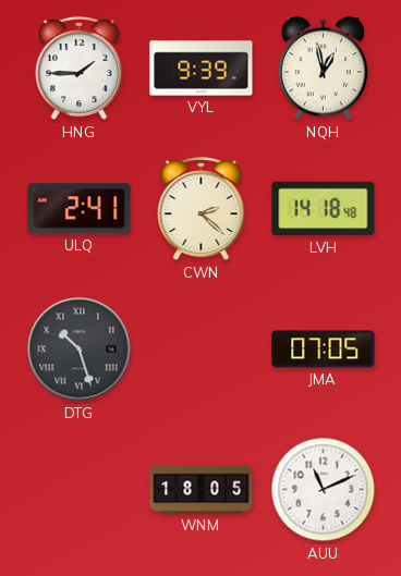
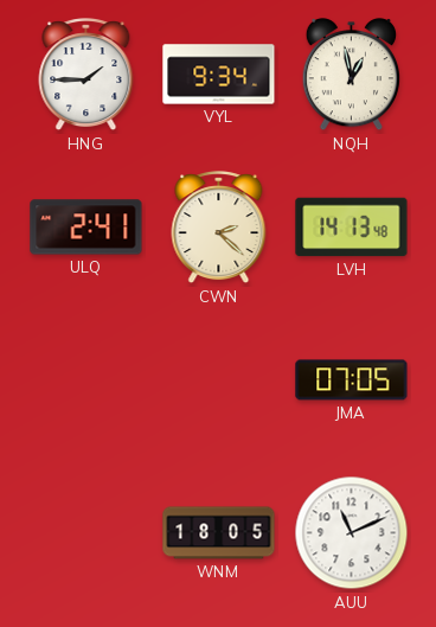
VYL: 9:39 -> 9:34 (219, 75)
LVH: 14:18 -> 14:13 (352, 228)
DTG: 10:27 -> none (80, 350)
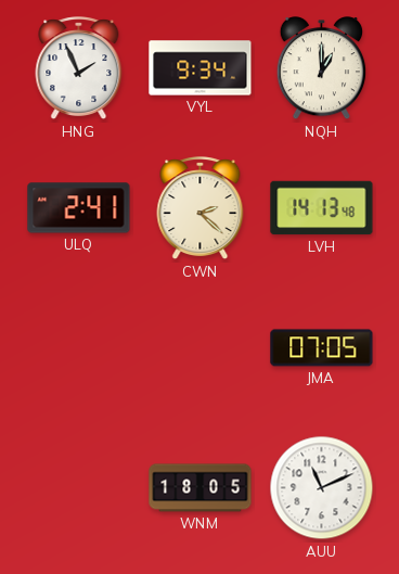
HNG: 1:45 -> 1:56 (79, 68)
NQH: 12:58 -> 1:00 (321, 69)
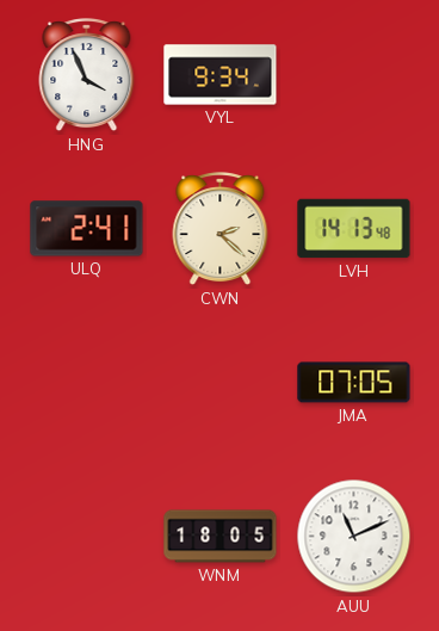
HNG: 1:56 -> 3:56 (87, 75)
NQH: 1:00 -> none (321, 69)
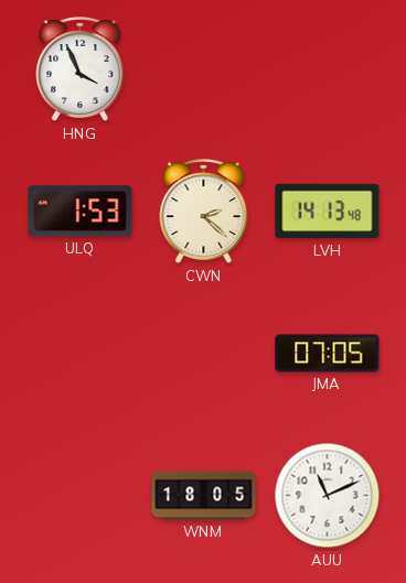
VYL: 9:34 -> none (221, 75)
ULQ: 2:41 -> 1:53 (81, 212)
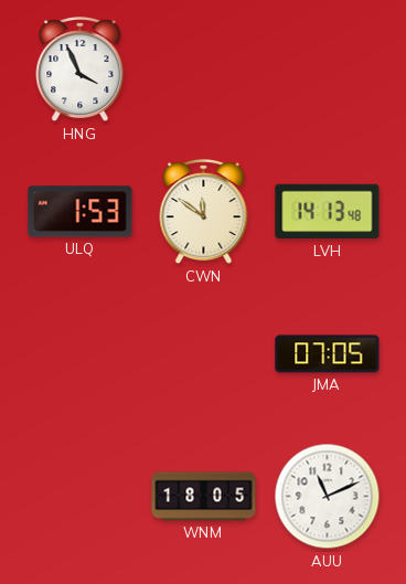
CWN: 2:22 -> 11:51 (204, 212)
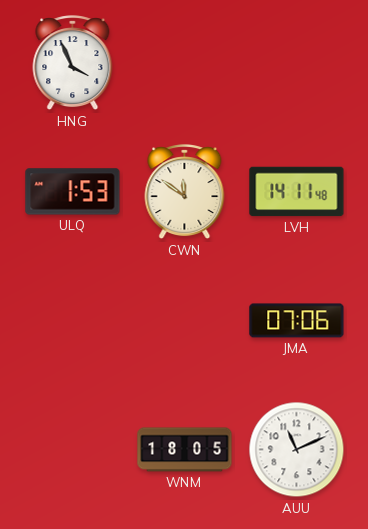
LVH: 14:13 -> 14:11 (297, 192)
JMA: 07:05 -> 07:06 (297, 321)
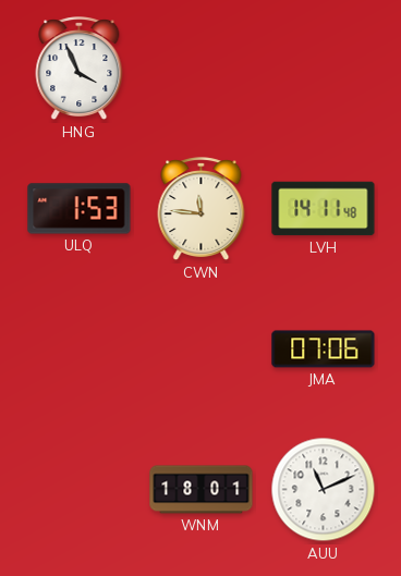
CWN: 11:51 -> 11:46 (202, 209)
WNM: 18:05 -> 18:01 (202, 490)
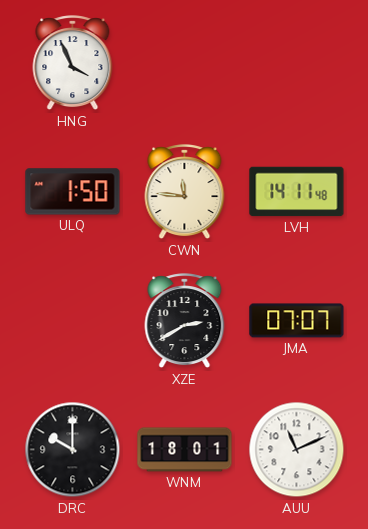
ULQ: 1:53 -> 1:50 (73, 192)
XZE: none -> 2:40 (185, 321)
JMA: 07:06 -> 07:07 (297, 321)
DRC: none -> 10:00 (73, 450)
